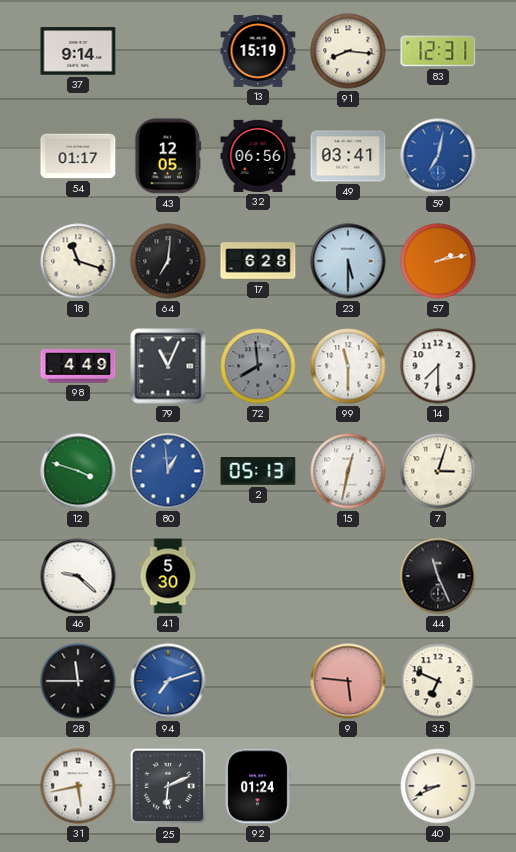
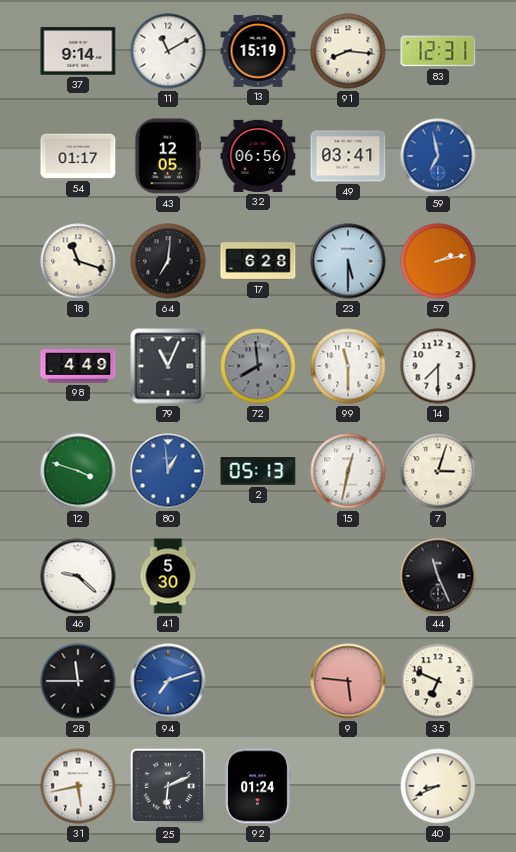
11: none -> 11:10 (168, 51)
59: 7:02 -> 6:58 (438, 156)
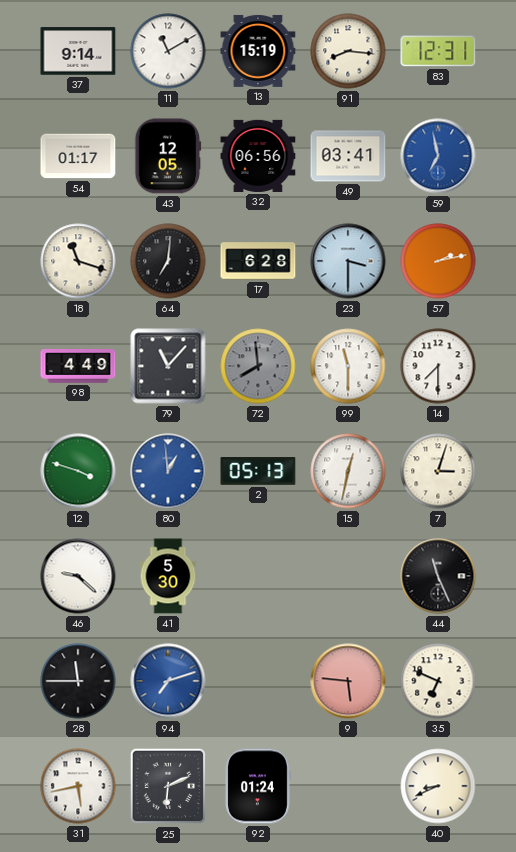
23: 5:30 -> 3:30 (348, 261)
79: 11:04 -> 11:07 (168, 366)
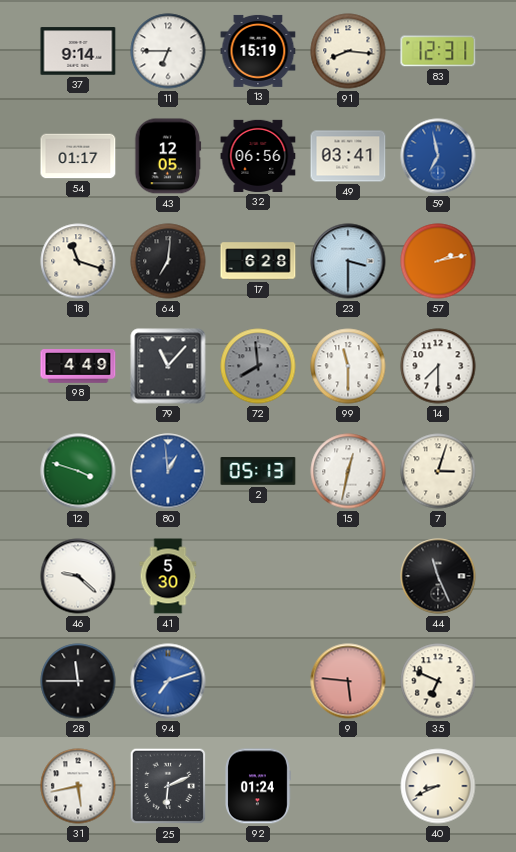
11: 11:10 -> 6:45 (168, 51)
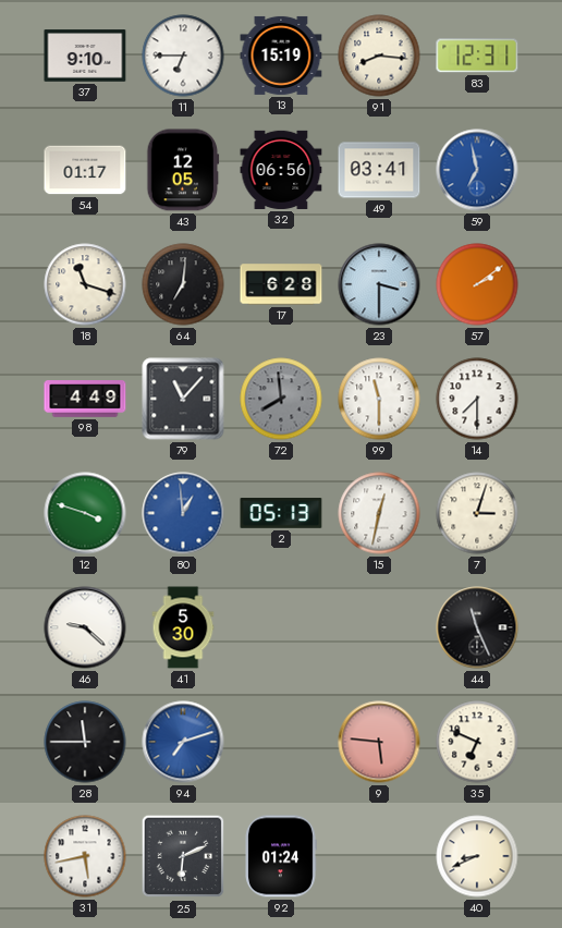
37: 9:14 -> 9:10 (85, 56)
57: 2:13 -> 2:09 (477, 284)
